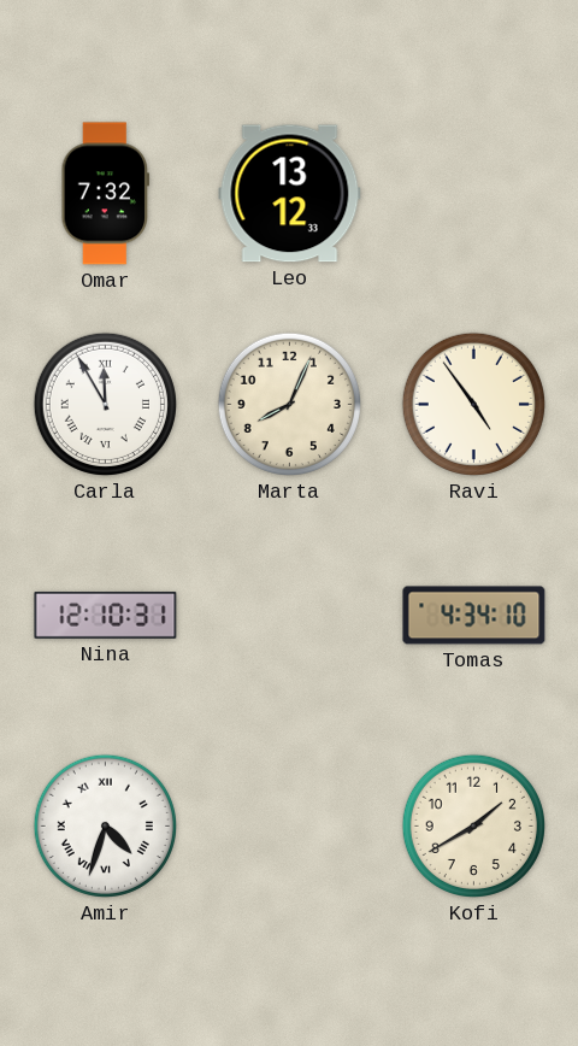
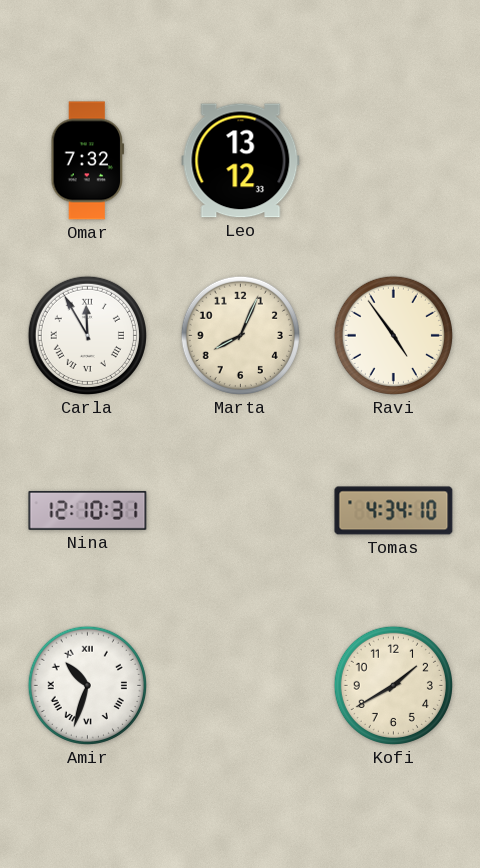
Amir: 4:33 -> 10:33 (87, 685)
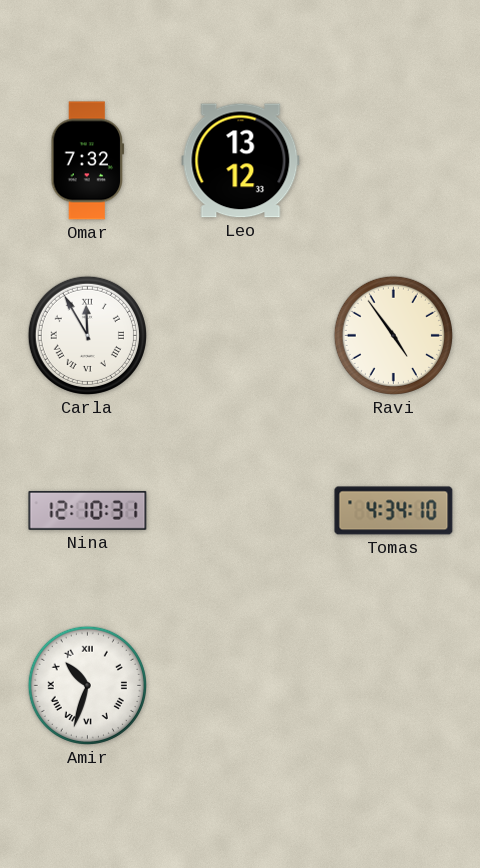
Marta: 8:04 -> none (240, 335)
Kofi: 1:40 -> none (393, 685)
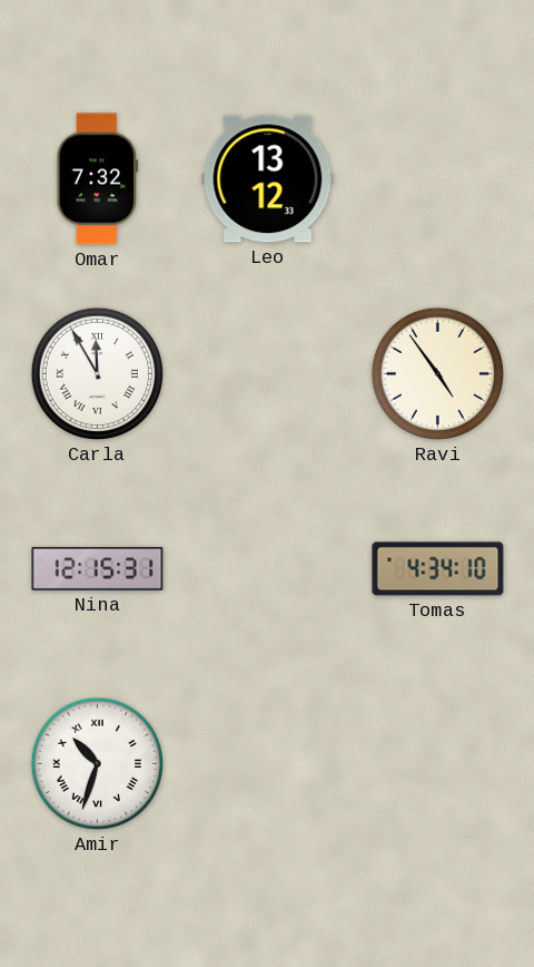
Nina: 12:10 -> 12:15 (98, 568)
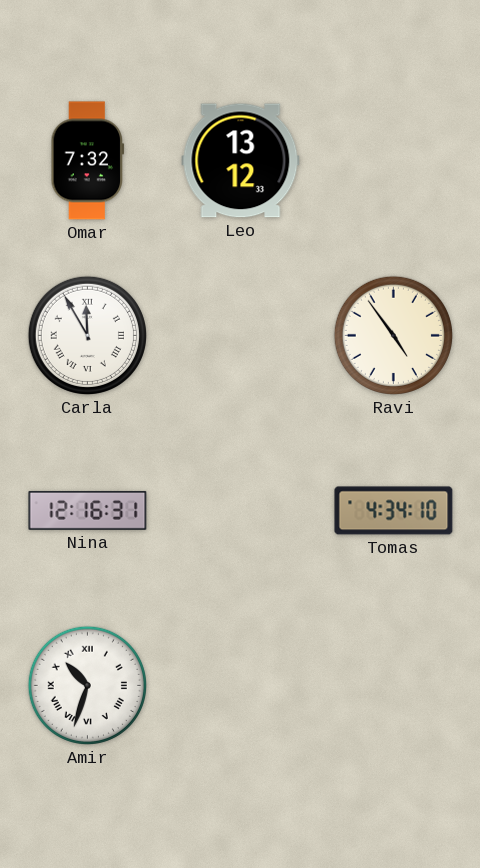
Nina: 12:15 -> 12:16 (88, 510)
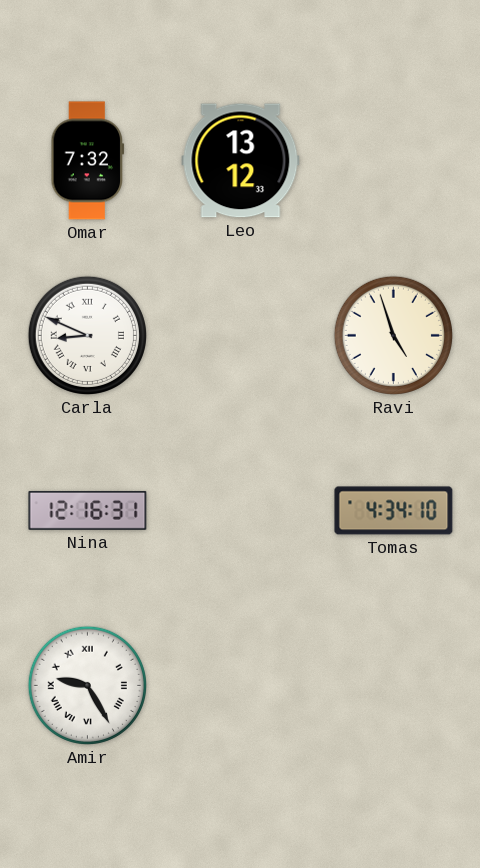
Carla: 11:55 -> 8:49 (87, 335)
Ravi: 4:54 -> 4:57 (393, 335)
Amir: 10:33 -> 9:25 (87, 685)
